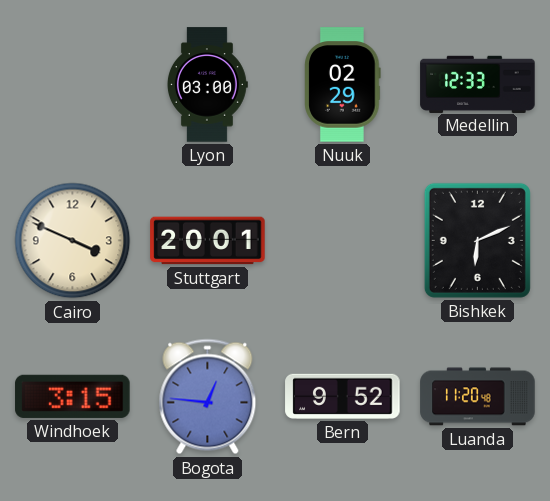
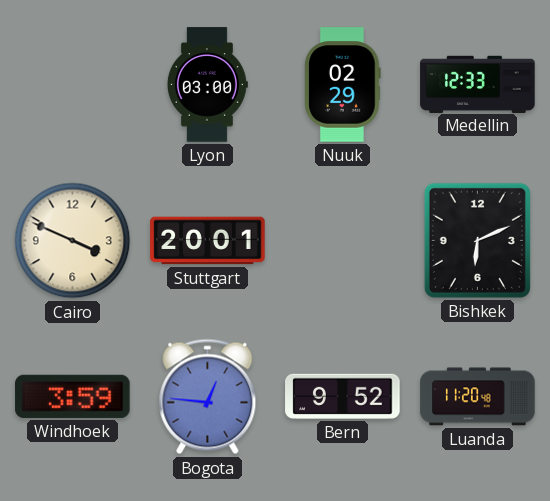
Windhoek: 3:15 -> 3:59 (73, 396)
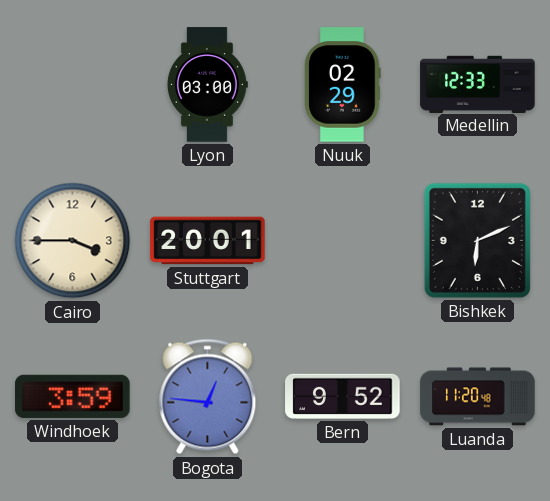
Cairo: 3:49 -> 3:45 (73, 241)
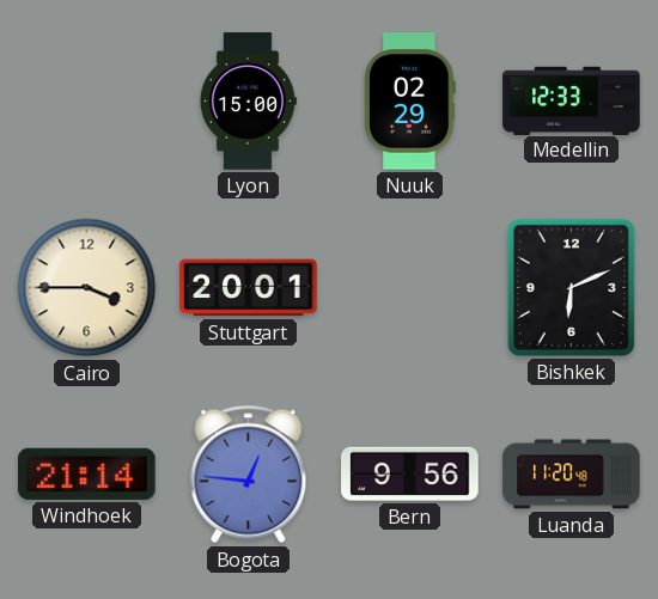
Lyon: 03:00 -> 15:00 (248, 102)
Windhoek: 3:59 -> 21:14 (87, 473)
Bern: 9:52 -> 9:56 (410, 473)
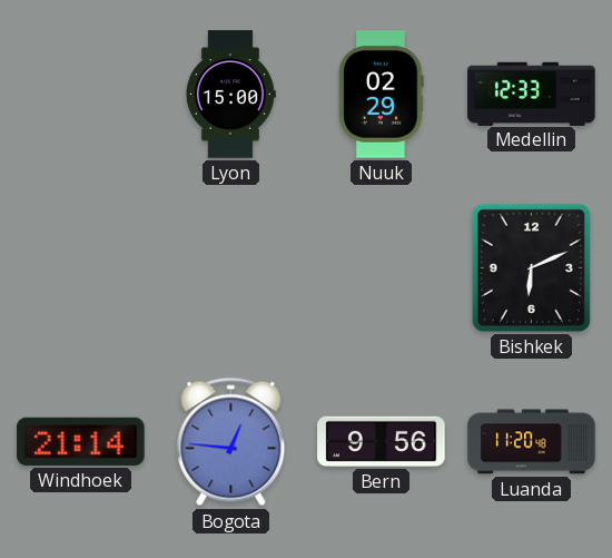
Cairo: 3:45 -> none (87, 288)
Stuttgart: 20:01 -> none (249, 288)
